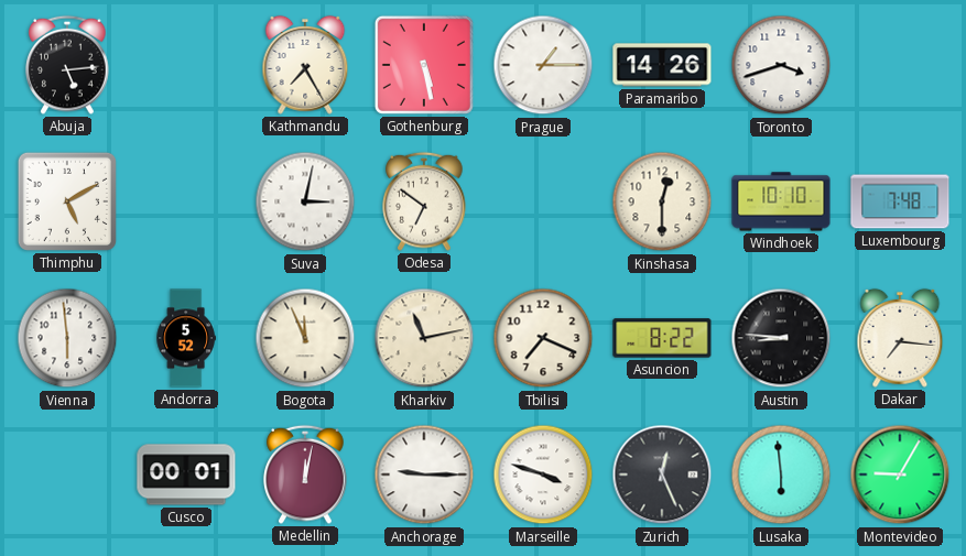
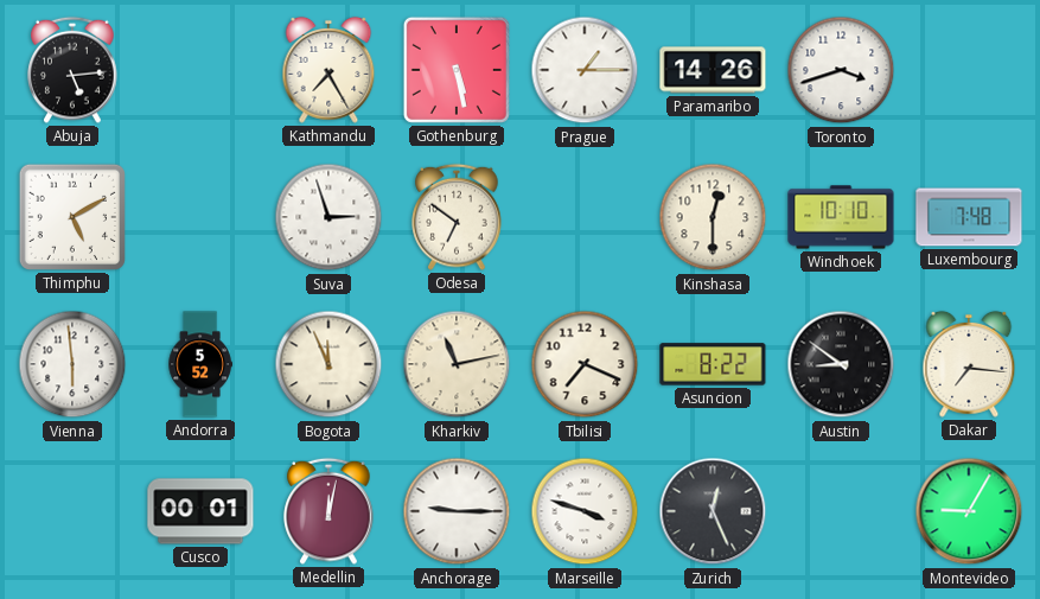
Suva: 3:02 -> 2:57 (328, 217)
Austin: 8:46 -> 8:51 (841, 364)
Lusaka: 5:59 -> none (781, 475)
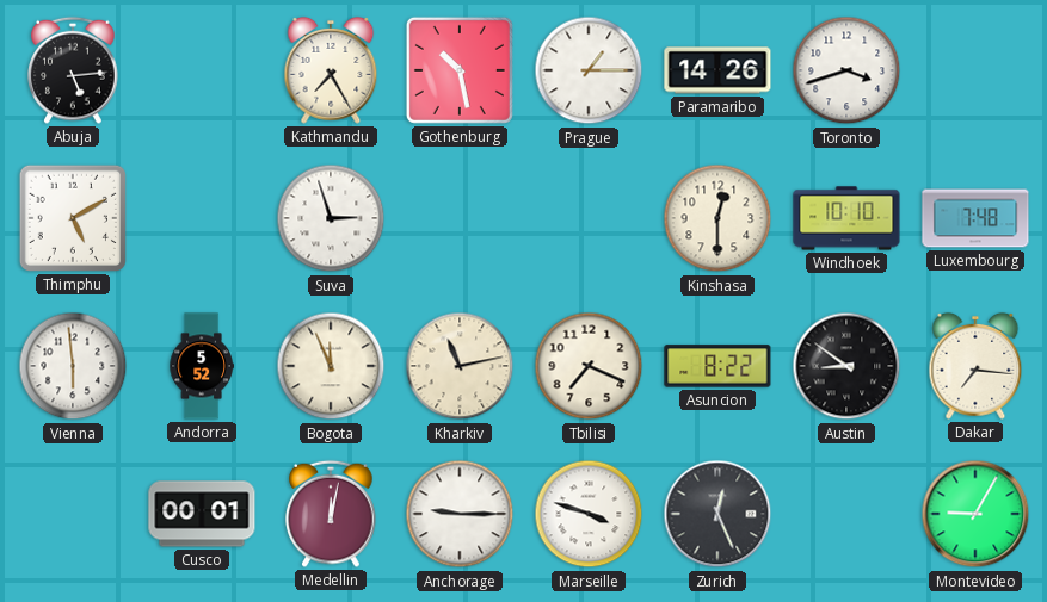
Gothenburg: 5:28 -> 10:28 (460, 70)
Odesa: 6:51 -> none (457, 217)
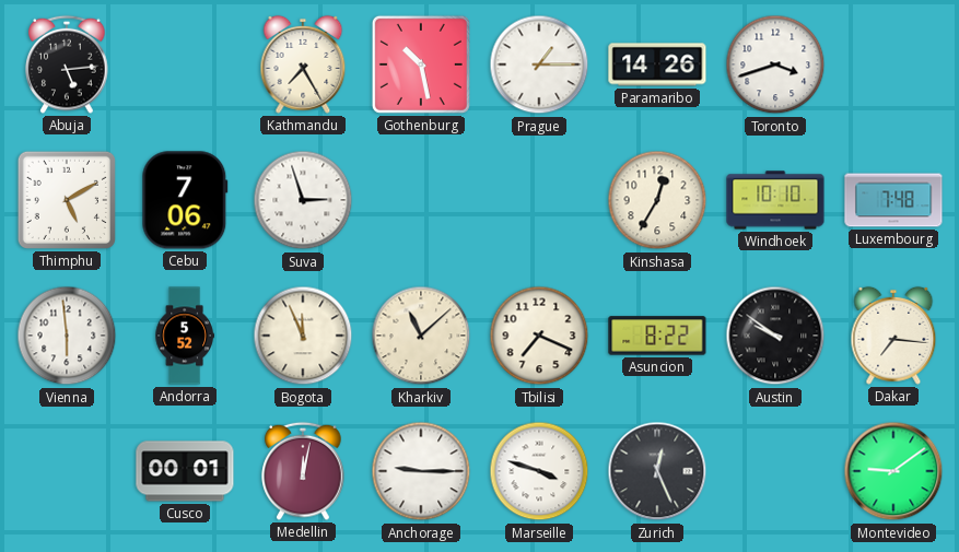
Cebu: none -> 7:06 (185, 200)
Kinshasa: 12:30 -> 12:35 (657, 200)
Kharkiv: 11:13 -> 11:08 (421, 336)
Austin: 8:51 -> 9:51 (775, 336)
Montevideo: 9:05 -> 9:09 (893, 471)
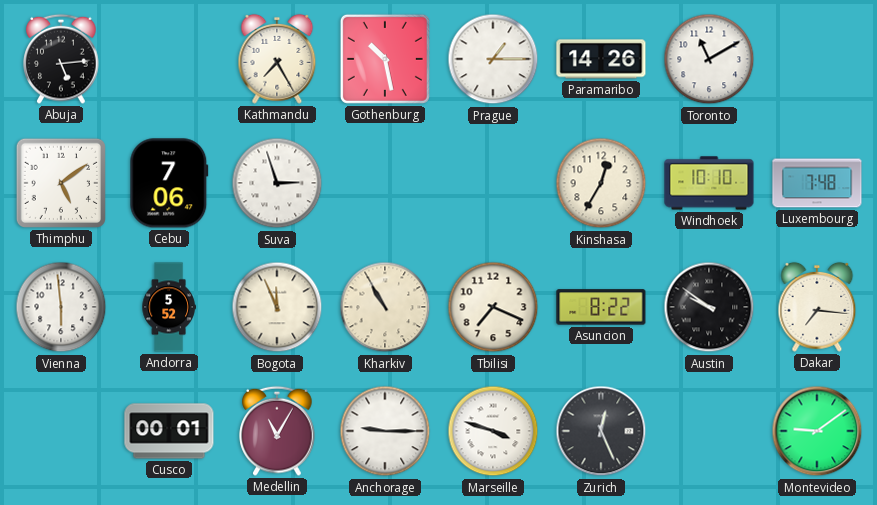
Toronto: 3:42 -> 11:10 (709, 59)
Thimphu: 5:10 -> 5:09 (61, 183)
Kharkiv: 11:08 -> 10:55 (385, 307)
Medellin: 12:02 -> 11:05 (277, 431)
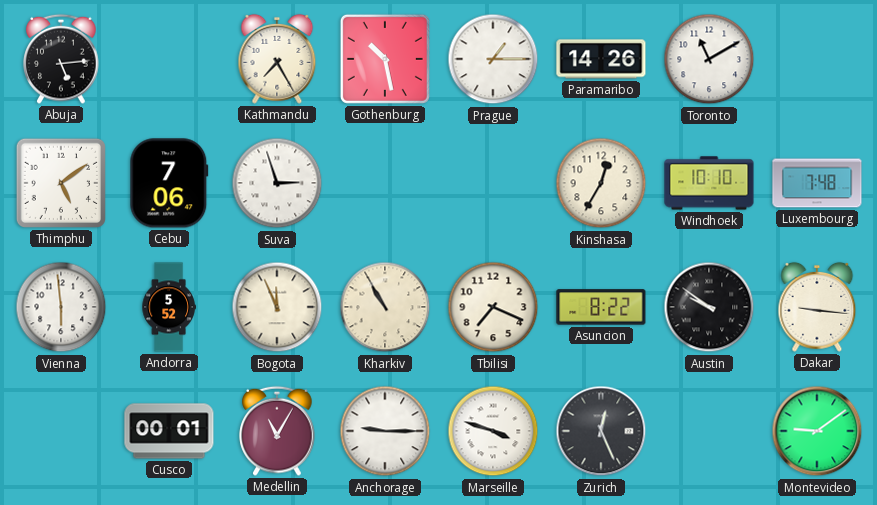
Dakar: 7:16 -> 9:16 (817, 307)
